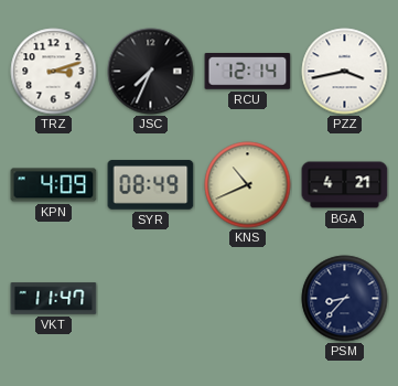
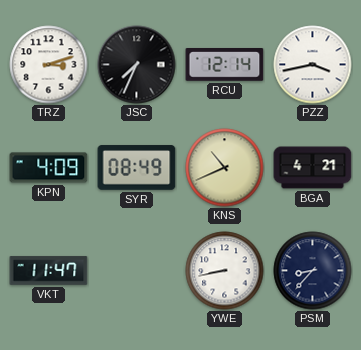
YWE: none -> 8:43 (225, 271)
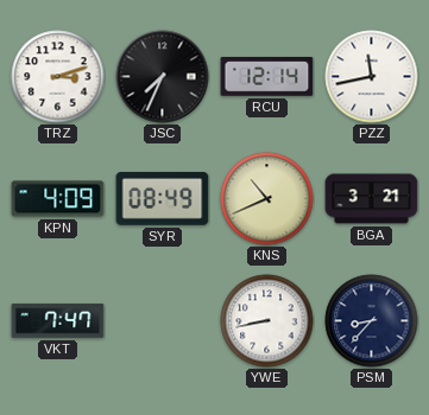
PZZ: 3:43 -> 11:43 (372, 77)
BGA: 4:21 -> 3:21 (372, 199)
VKT: 11:47 -> 7:47 (58, 321)
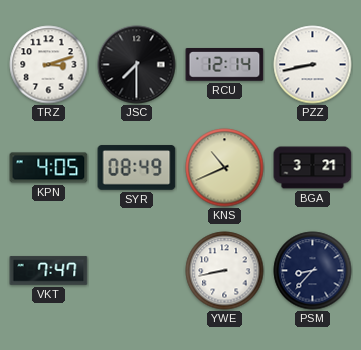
JSC: 7:34 -> 7:30 (137, 65)
PZZ: 11:43 -> 8:43 (313, 65)
KPN: 4:09 -> 4:05 (49, 168)
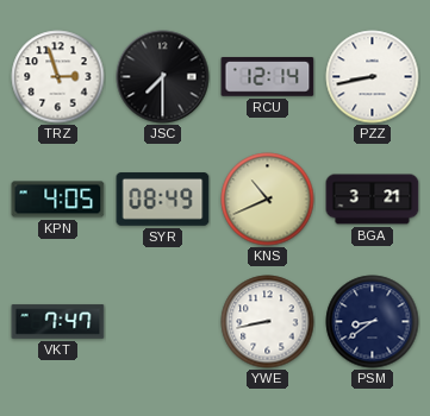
TRZ: 3:12 -> 2:57 (58, 77)
PSM: 8:37 -> 8:39 (373, 322)
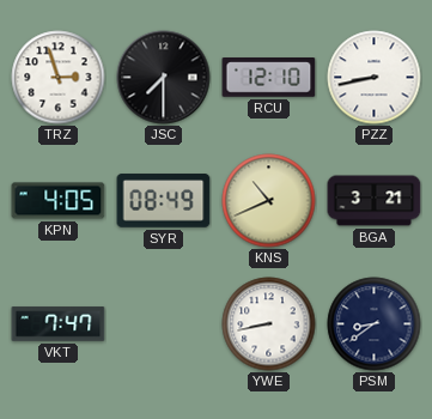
RCU: 12:14 -> 12:10 (269, 78)
